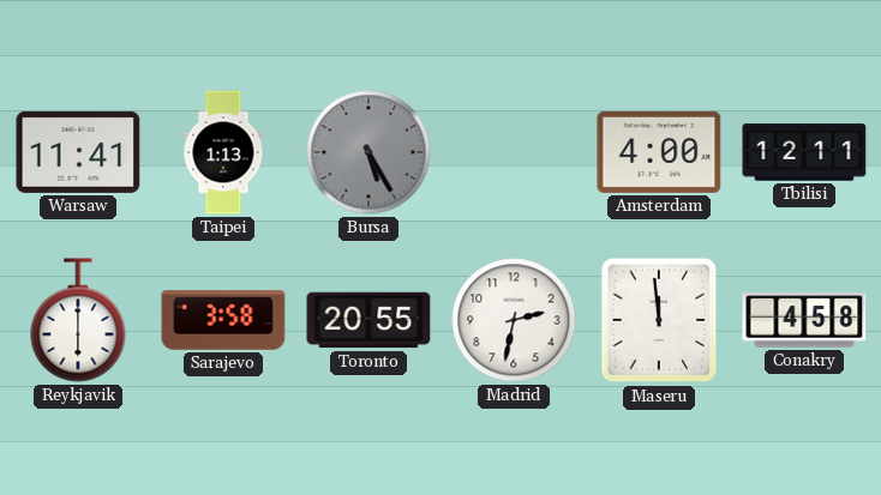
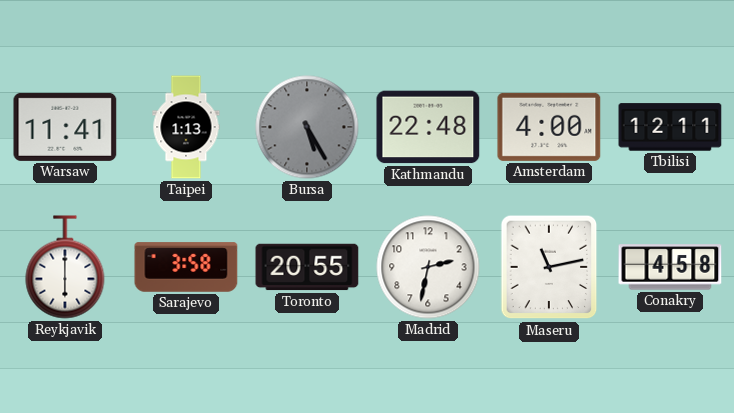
Kathmandu: none -> 22:48 (428, 127)
Maseru: 11:59 -> 11:13 (549, 267)
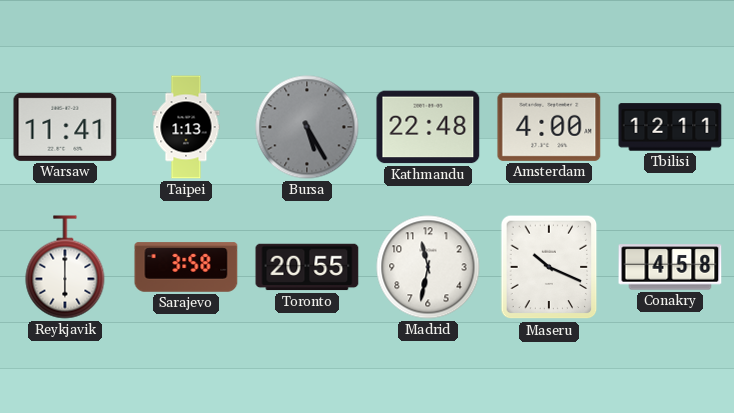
Madrid: 2:32 -> 11:32 (428, 267)
Maseru: 11:13 -> 10:19 (549, 267)
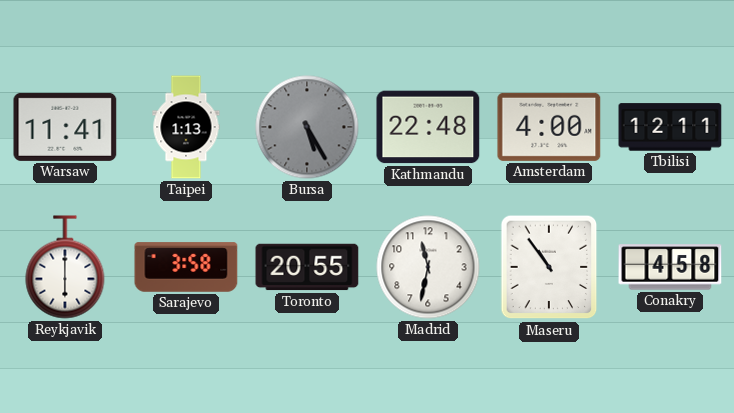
Maseru: 10:19 -> 10:54 (549, 267)
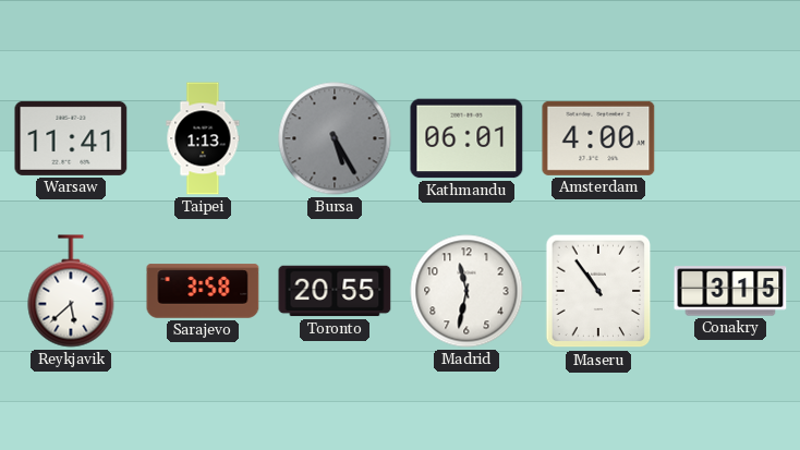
Kathmandu: 22:48 -> 06:01 (466, 138)
Tbilisi: 12:11 -> none (670, 127)
Reykjavik: 6:00 -> 5:38 (71, 291)
Conakry: 4:58 -> 3:15 (730, 291)
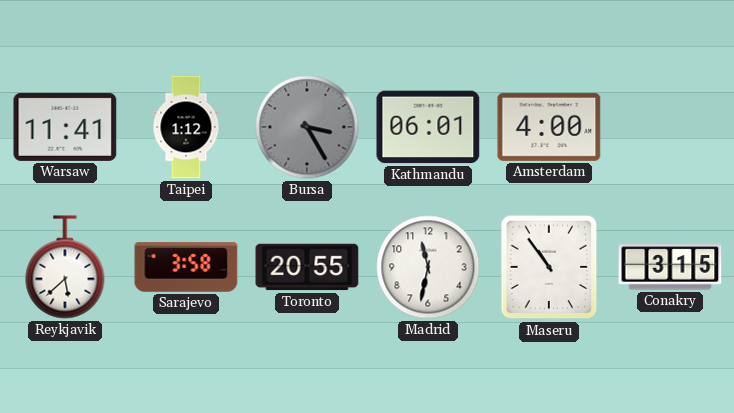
Taipei: 1:13 -> 1:12 (186, 127)
Bursa: 5:25 -> 3:25 (307, 127)
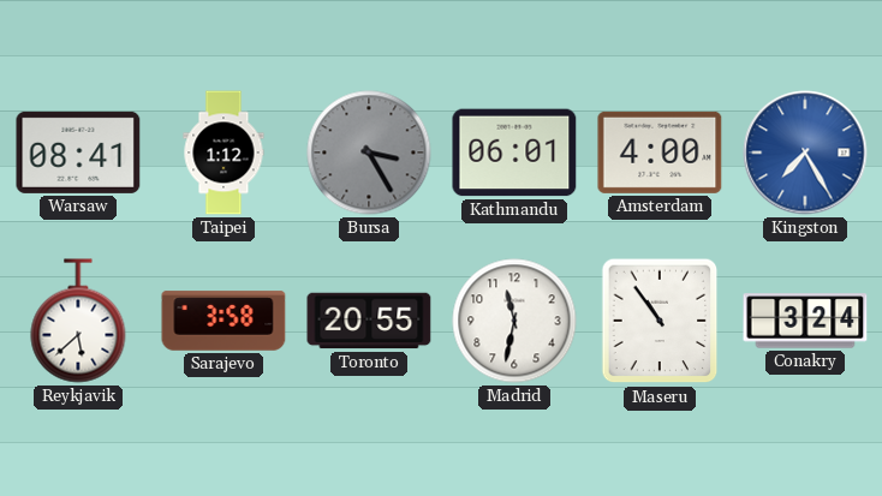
Warsaw: 11:41 -> 08:41 (78, 153)
Kingston: none -> 7:25 (805, 153)
Conakry: 3:15 -> 3:24 (805, 321)
